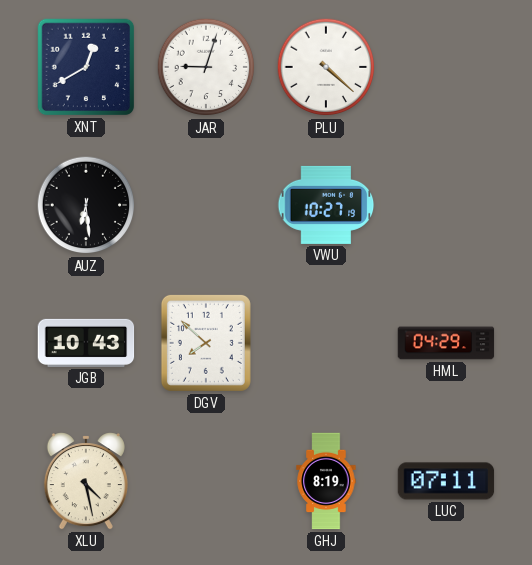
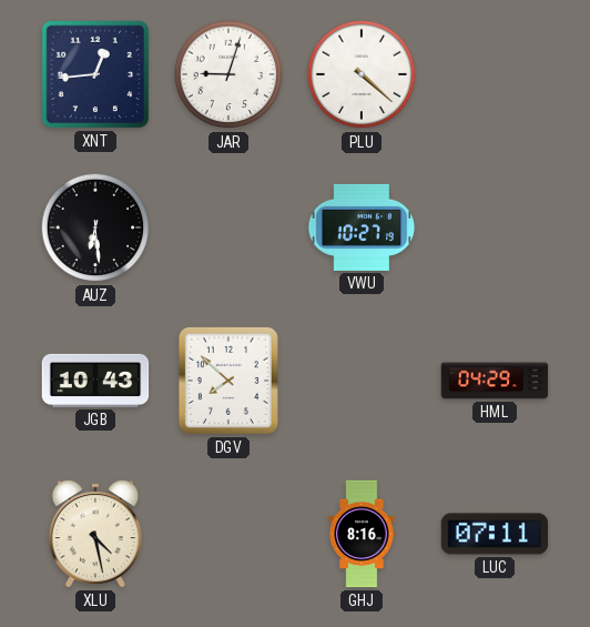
XNT: 12:40 -> 12:44 (95, 74)
GHJ: 8:19 -> 8:16 (362, 534)
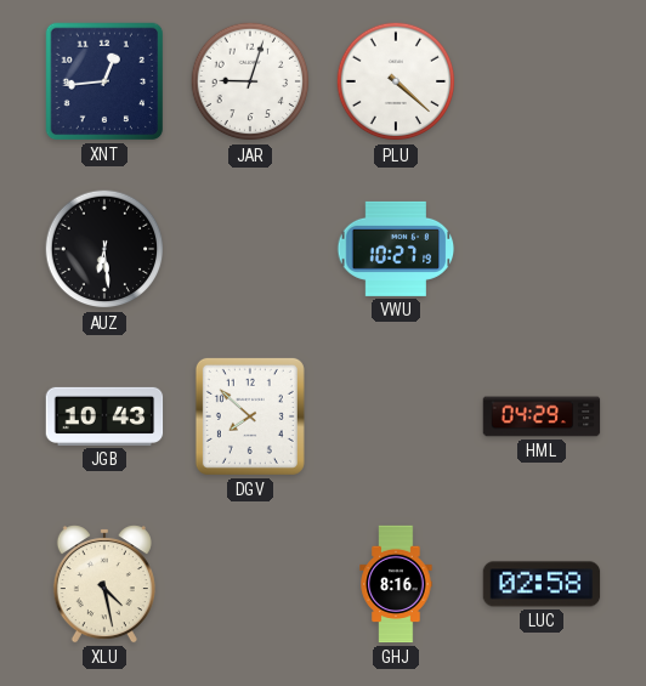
LUC: 07:11 -> 02:58 (542, 584)
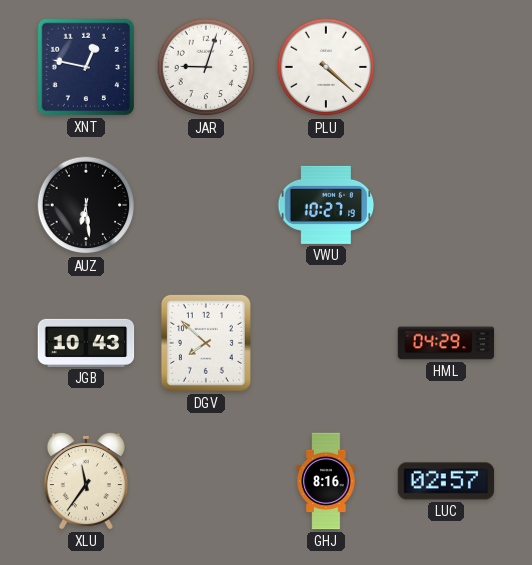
XNT: 12:44 -> 12:47 (86, 67)
XLU: 4:28 -> 11:36 (86, 482)
LUC: 02:58 -> 02:57 (446, 481)
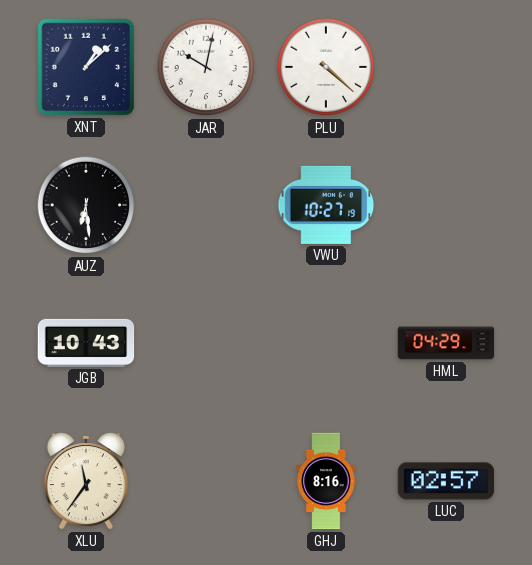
XNT: 12:47 -> 1:08 (86, 67)
JAR: 9:03 -> 10:02 (206, 67)
DGV: 7:52 -> none (206, 343)
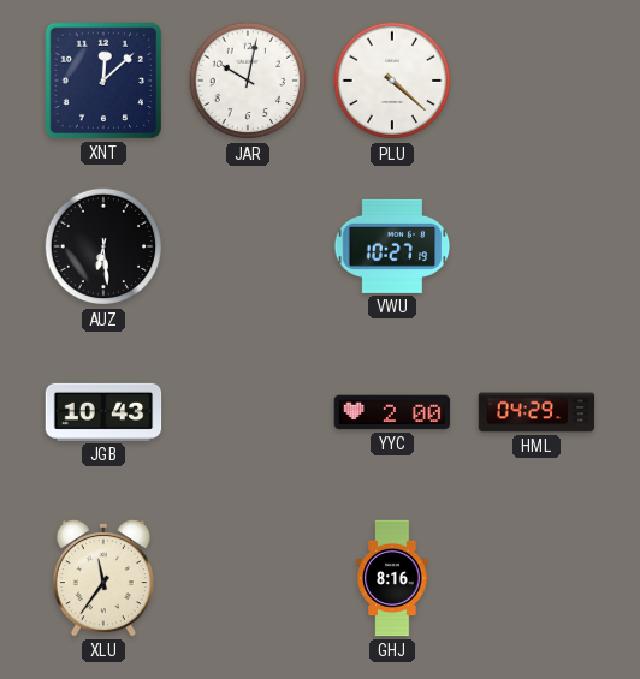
XNT: 1:08 -> 12:08 (103, 81)
YYC: none -> 2:00 (392, 412)
LUC: 02:57 -> none (446, 481)
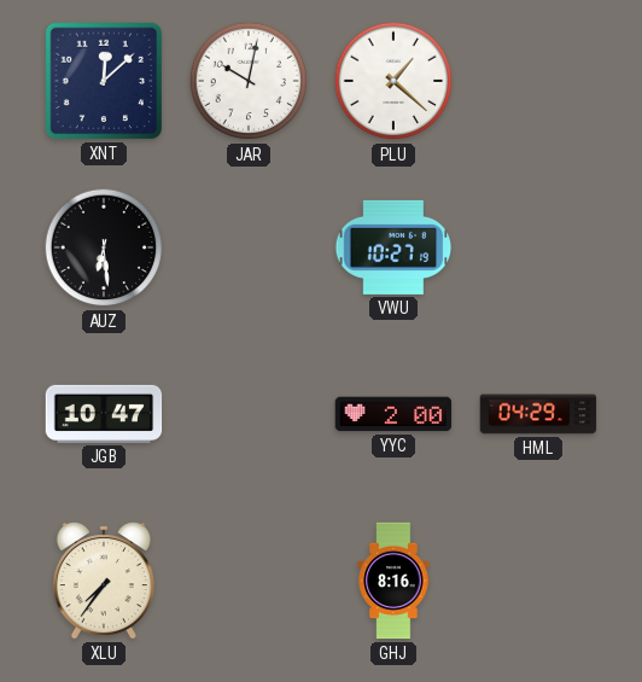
PLU: 4:22 -> 1:22 (393, 81)
JGB: 10:43 -> 10:47 (104, 414)
XLU: 11:36 -> 7:36 (104, 582)
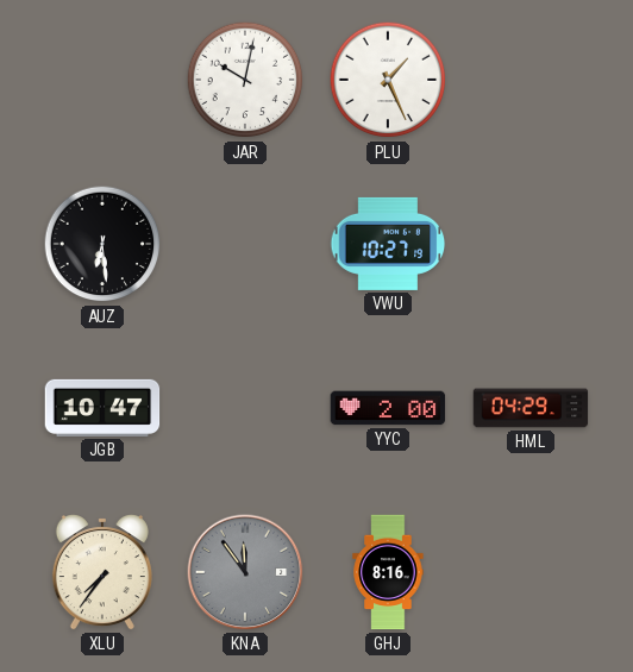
XNT: 12:08 -> none (104, 81)
PLU: 1:22 -> 1:26 (388, 80)
KNA: none -> 11:54 (245, 572)
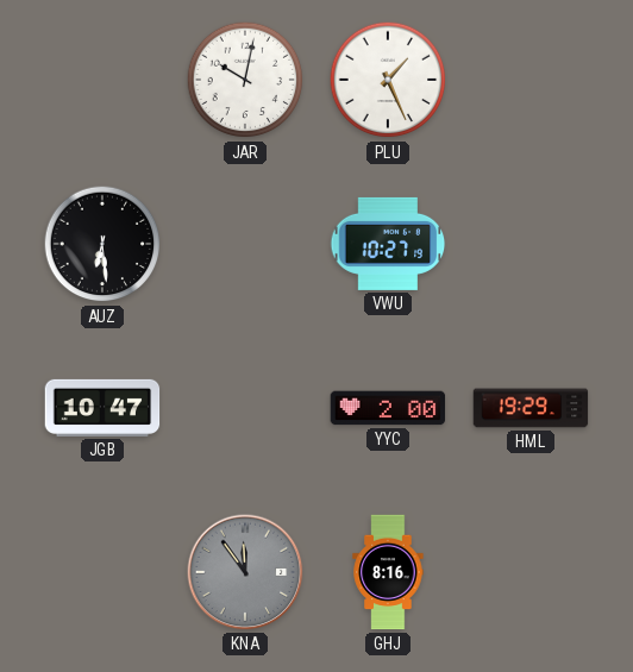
HML: 04:29 -> 19:29 (531, 408)
XLU: 7:36 -> none (102, 573)
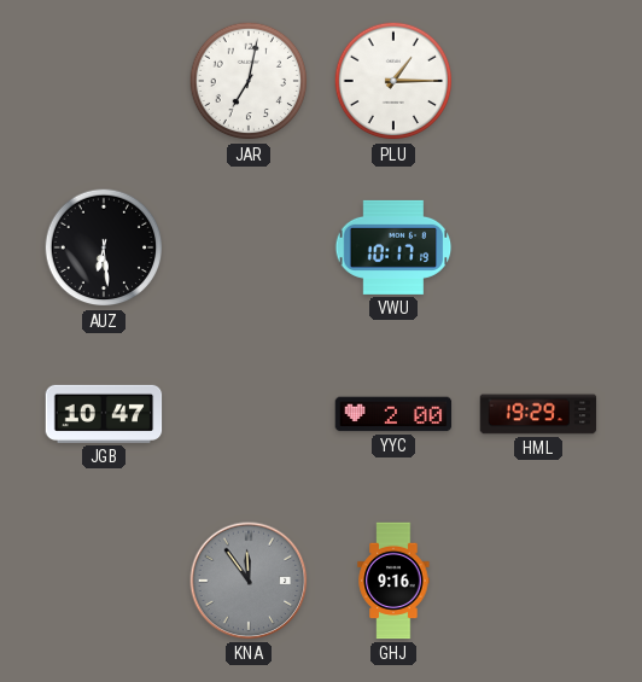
JAR: 10:02 -> 7:02 (249, 81)
PLU: 1:26 -> 1:15 (393, 81)
VWU: 10:27 -> 10:17 (393, 247)
GHJ: 8:16 -> 9:16 (393, 581)
